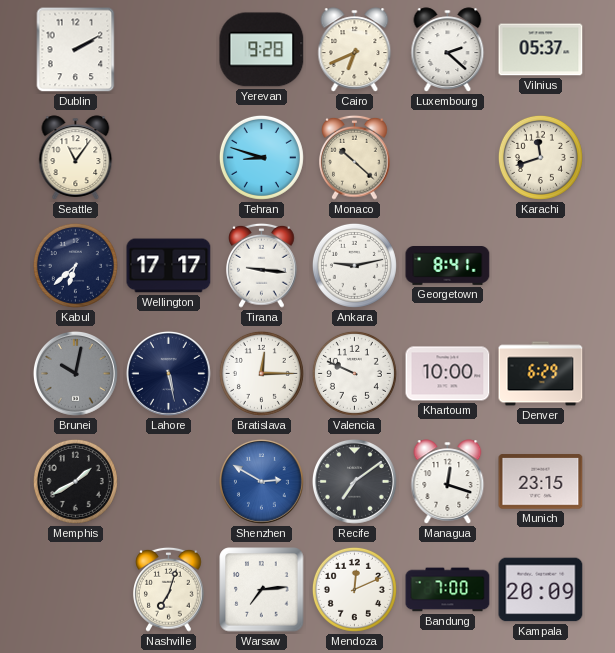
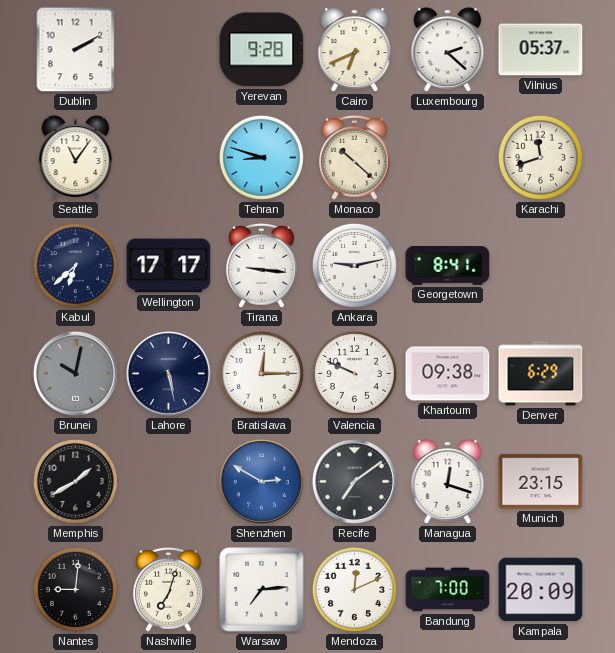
Khartoum: 10:00 -> 09:38 (448, 374)
Nantes: none -> 9:01 (75, 589)
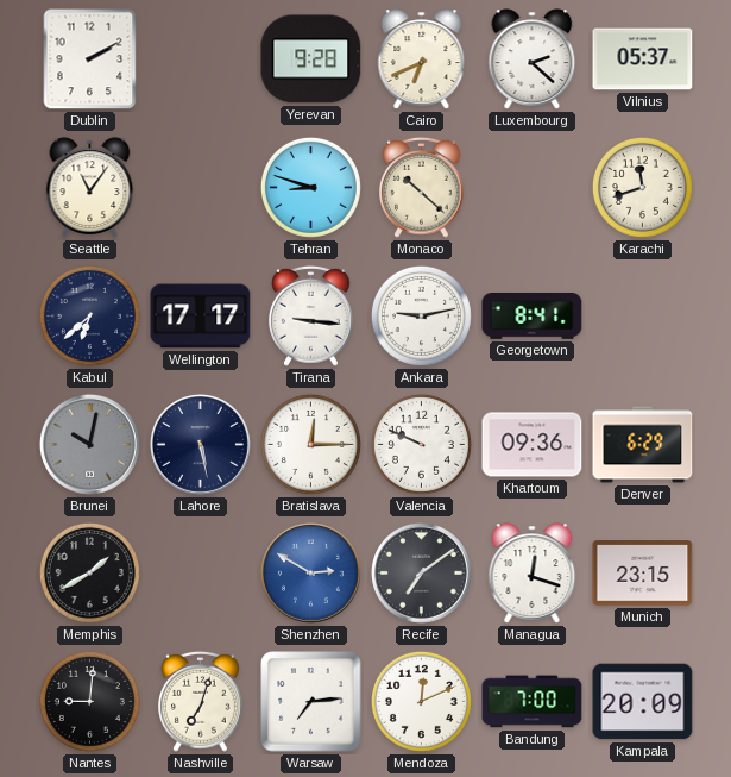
Khartoum: 09:38 -> 09:36 (533, 445)
